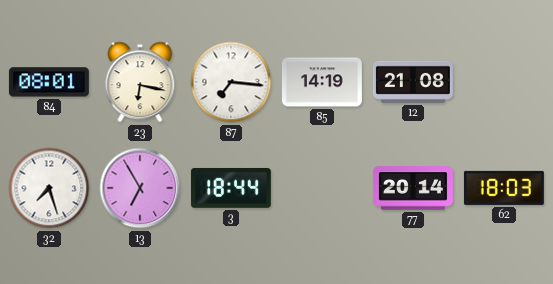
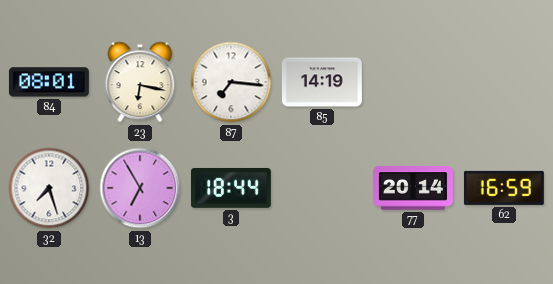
12: 21:08 -> none (413, 82)
62: 18:03 -> 16:59 (504, 188)
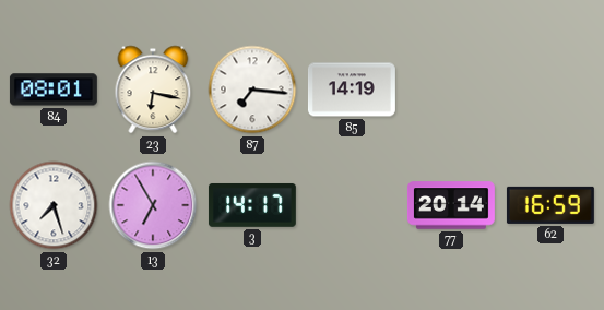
3: 18:44 -> 14:17 (252, 205)
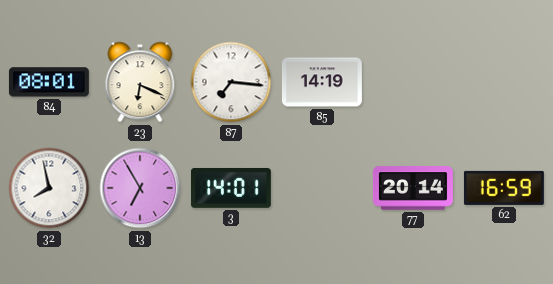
23: 6:17 -> 6:19 (140, 82)
32: 7:27 -> 7:58 (49, 188)
3: 14:17 -> 14:01 (231, 188)
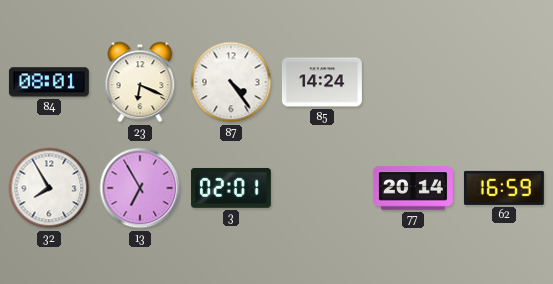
87: 7:16 -> 4:24 (231, 82)
85: 14:19 -> 14:24 (322, 82)
32: 7:58 -> 7:55 (49, 188)
3: 14:01 -> 02:01 (231, 188)
